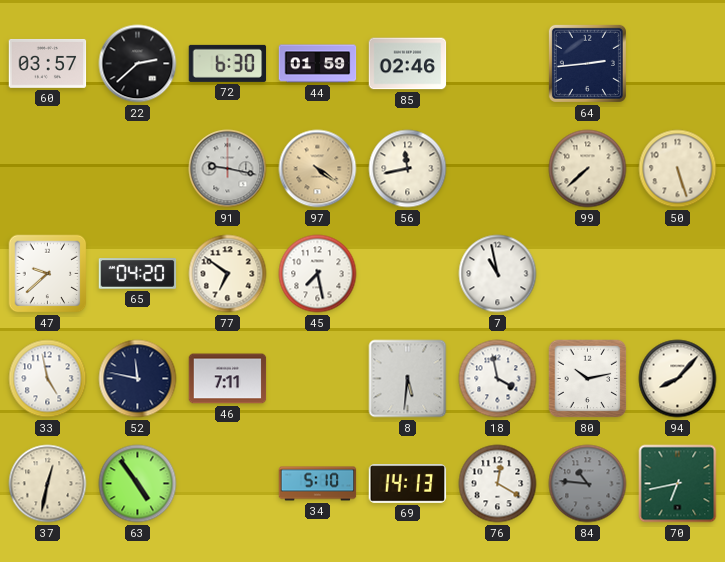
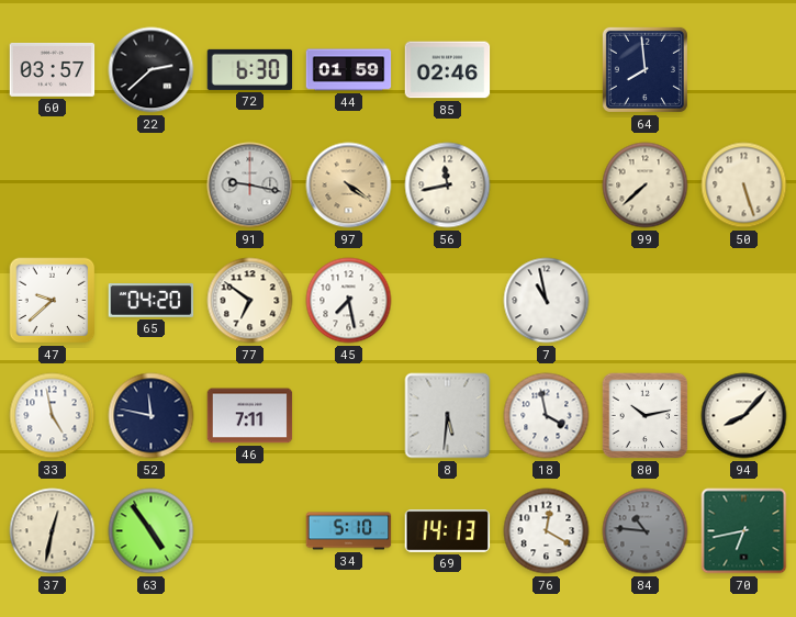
64: 2:44 -> 7:59 (644, 69)
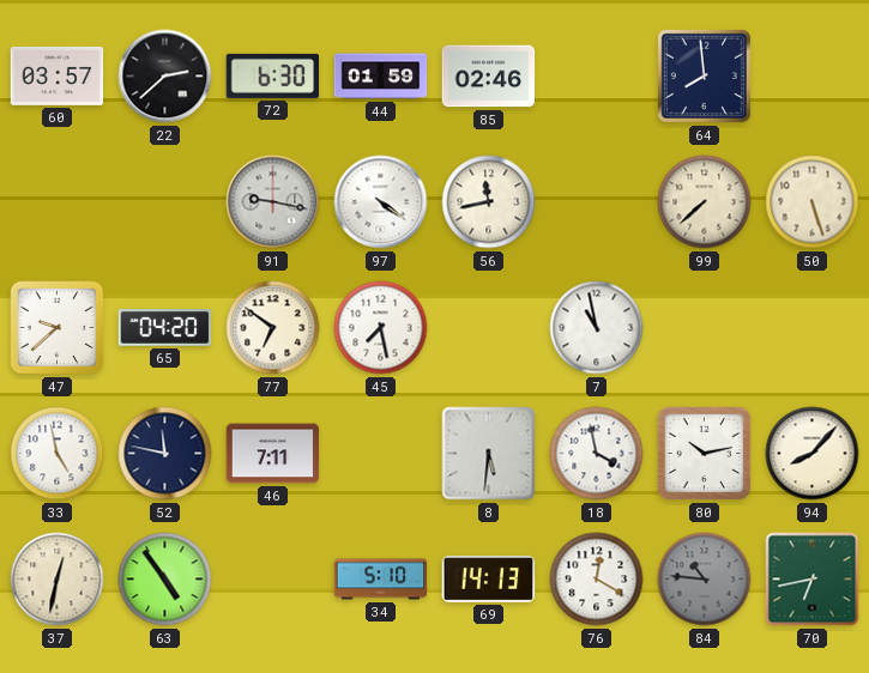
97 dial: champagne -> white (381, 202)
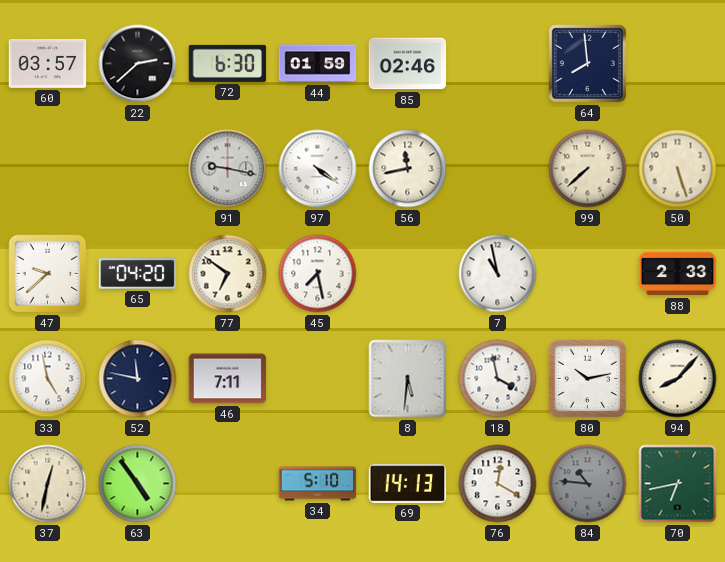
88: none -> 2:33 (678, 274)
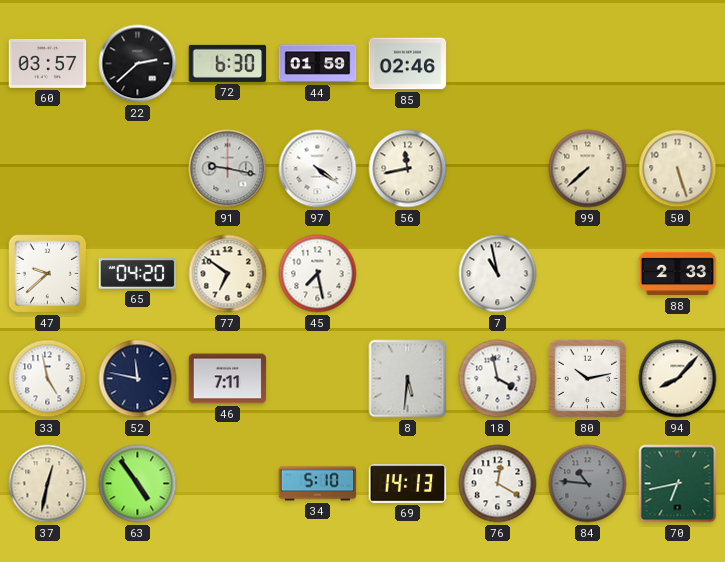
64: 7:59 -> none (587, 63)
